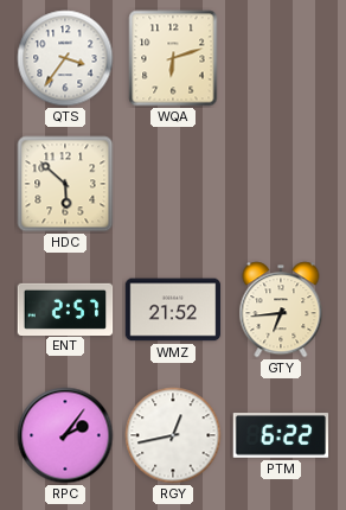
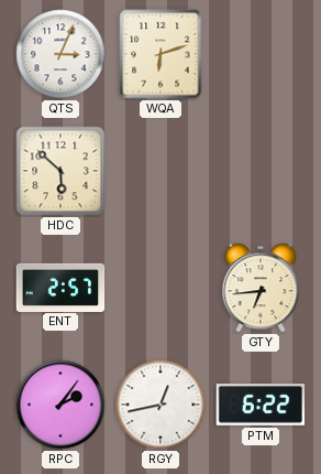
QTS: 3:36 -> 3:04 (60, 54)
WMZ: 21:52 -> none (173, 310)
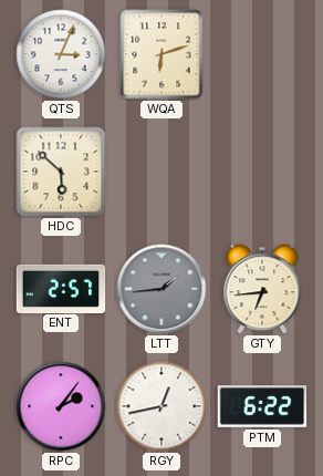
LTT: none -> 1:44 (161, 289)
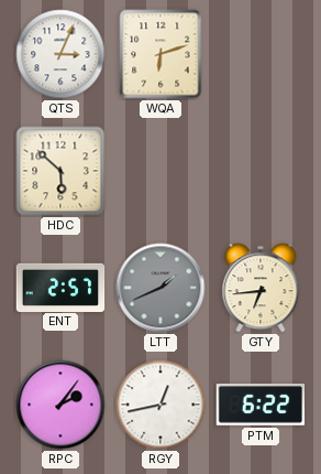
LTT: 1:44 -> 1:41 (160, 288)
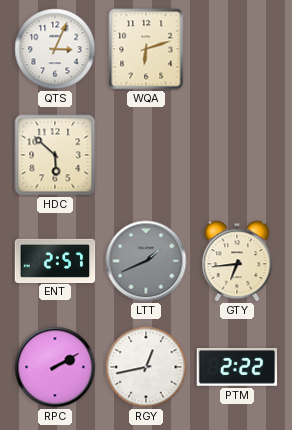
RPC: 2:06 -> 2:10 (55, 367)
PTM: 6:22 -> 2:22 (237, 367)
